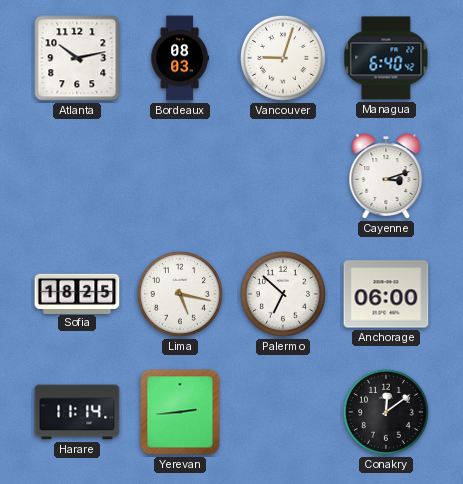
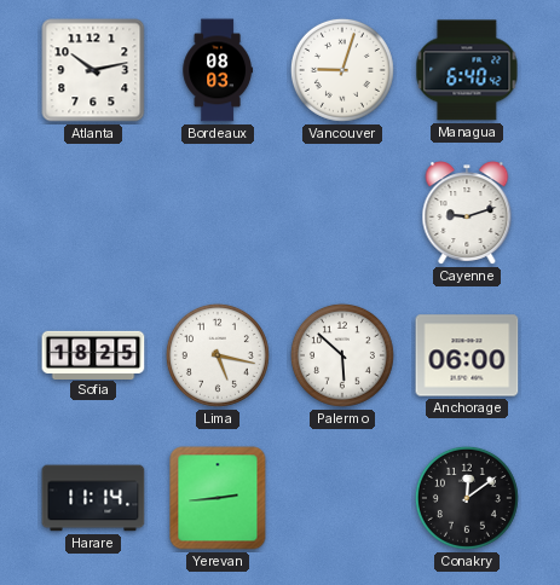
Cayenne: 3:12 -> 9:12 (467, 213)
Palermo: 6:52 -> 5:52 (342, 355)
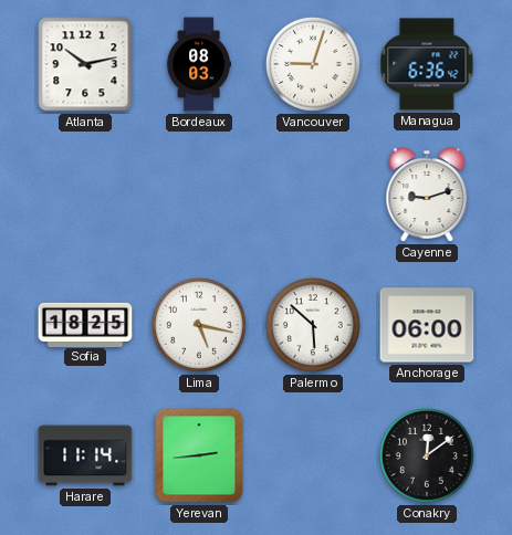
Managua: 6:40 -> 6:36 (427, 64)
